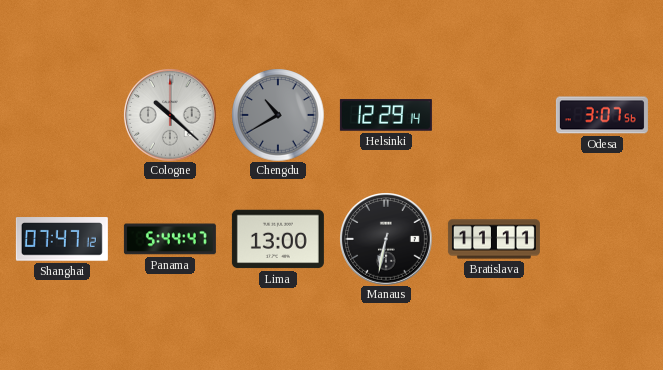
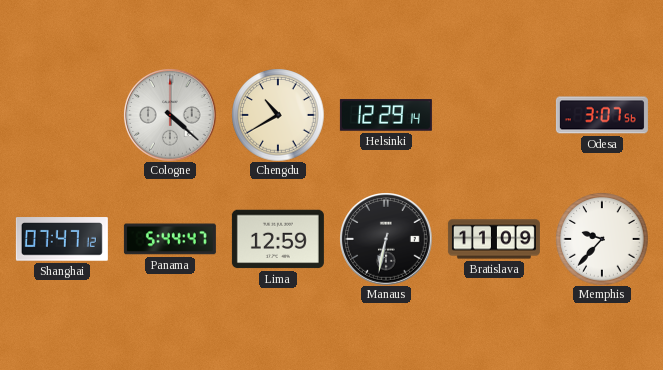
Cologne: 10:22 -> 4:22 (170, 115)
Chengdu dial: grey -> cream (278, 115)
Lima: 13:00 -> 12:59 (278, 239)
Bratislava: 11:11 -> 11:09 (494, 239)
Memphis: none -> 9:37 (602, 239)
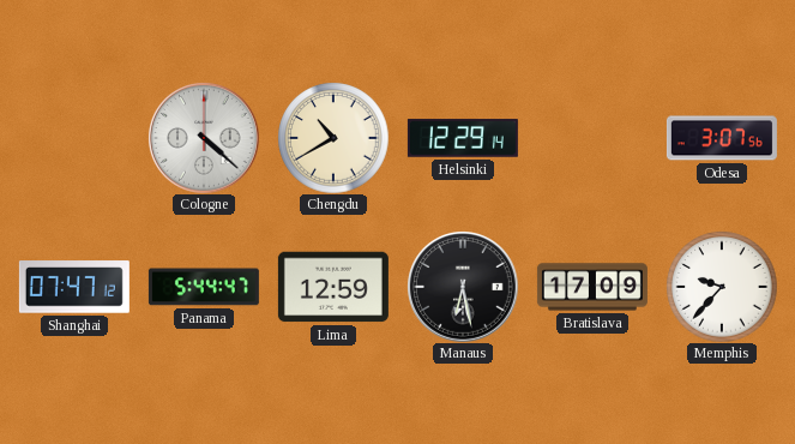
Manaus: 6:32 -> 6:28 (463, 287)
Bratislava: 11:09 -> 17:09 (592, 287)
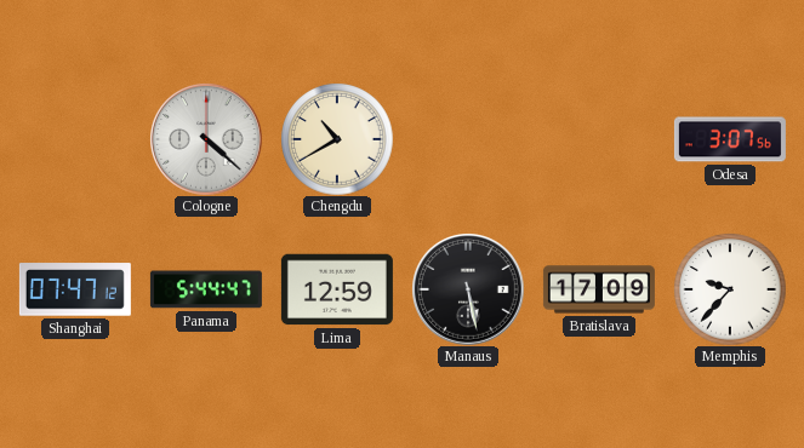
Helsinki: 12:29 -> none (463, 138)
Manaus: 6:28 -> 5:28 (468, 289)
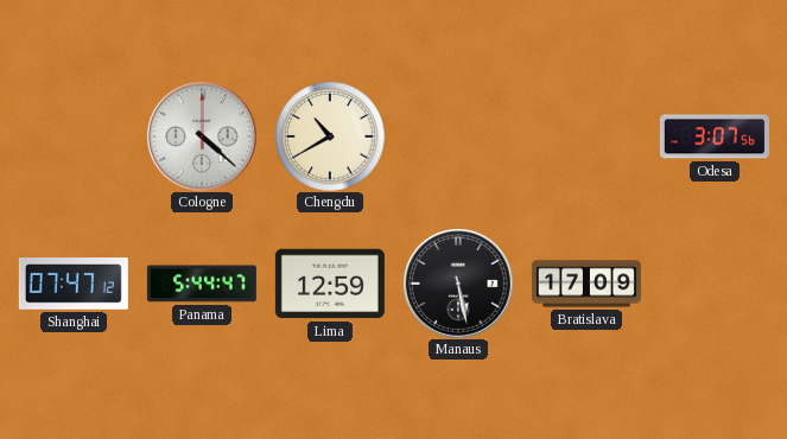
Memphis: 9:37 -> none (730, 289)
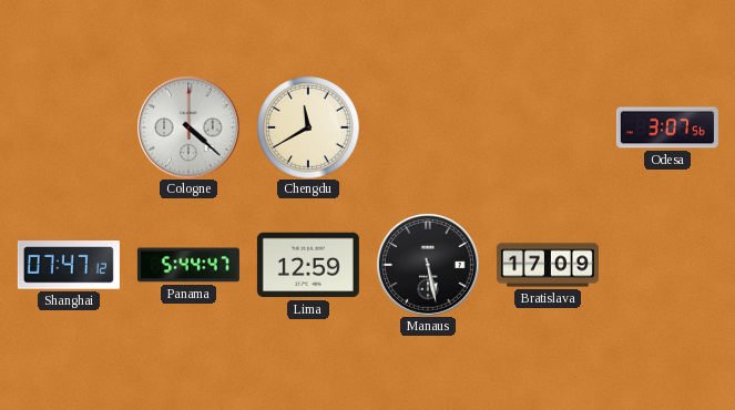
Chengdu: 10:40 -> 11:40 (308, 127)
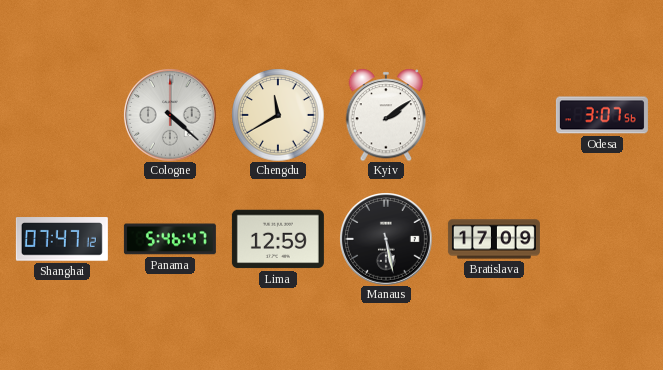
Kyiv: none -> 2:09 (386, 115)
Panama: 5:44 -> 5:46 (170, 239)
